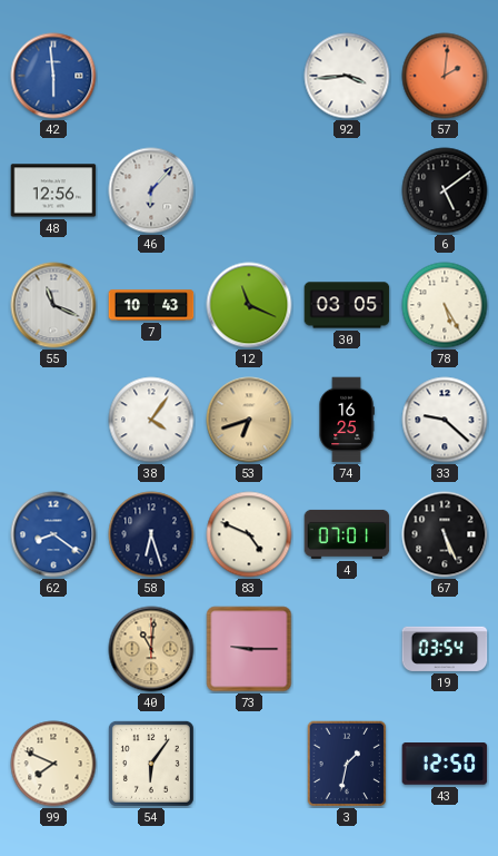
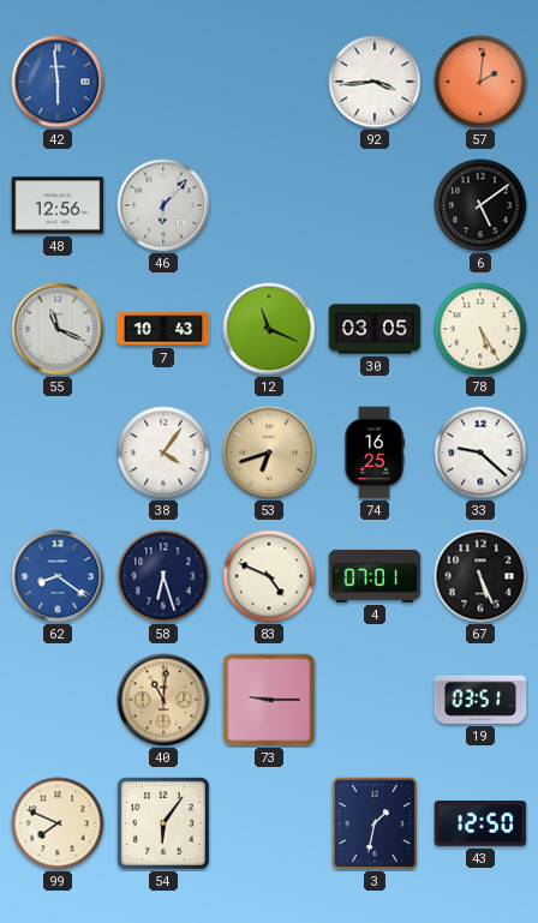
19: 03:54 -> 03:51 (480, 700)
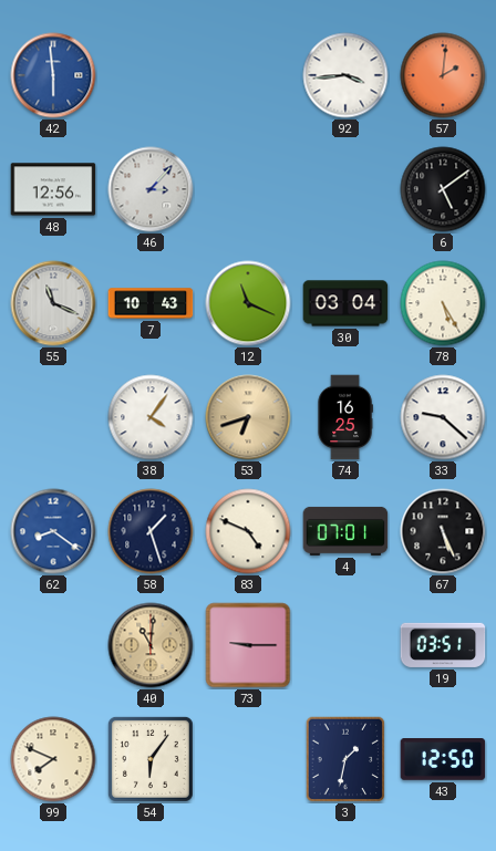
46: 6:07 -> 3:07 (151, 189)
30: 03:05 -> 03:04 (345, 303)
58: 6:27 -> 1:27 (151, 531)
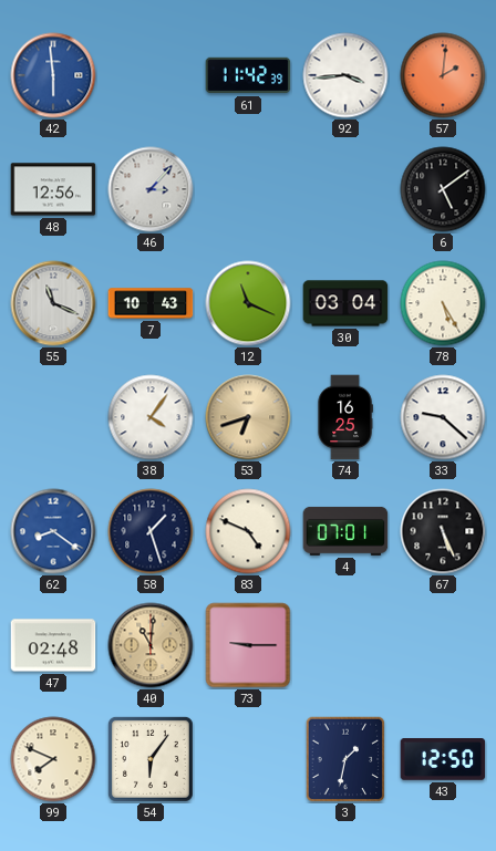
61: none -> 11:42 (248, 75)
47: none -> 02:48 (53, 645)
19: 03:51 -> none (443, 645)
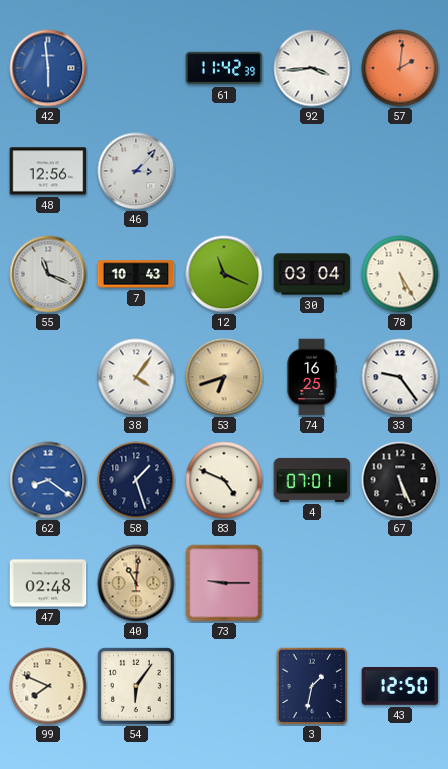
6: 5:09 -> none (443, 189)
33: 9:22 -> 9:24 (400, 377)
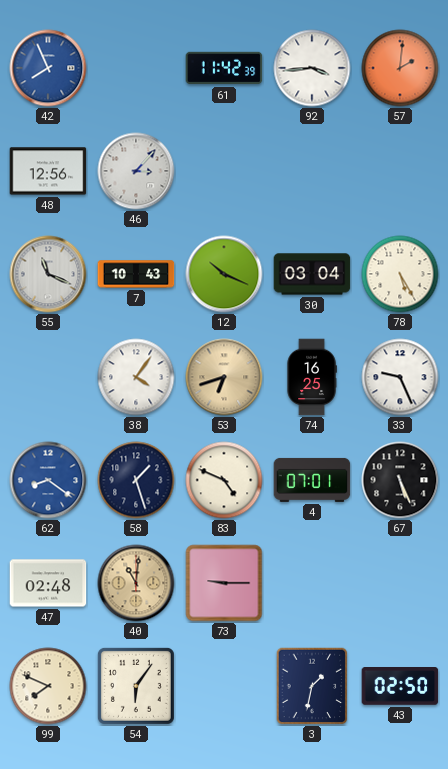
42: 5:59 -> 7:56 (48, 68)
12: 11:19 -> 10:19 (224, 274)
33: 9:24 -> 9:26 (400, 377)
43: 12:50 -> 02:50 (400, 687)
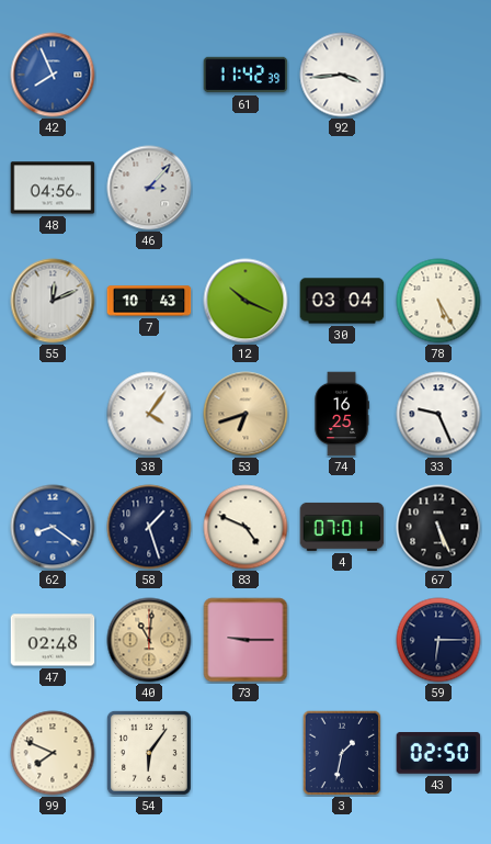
57: 2:01 -> none (400, 68)
48: 12:56 -> 04:56 (53, 188)
55: 11:19 -> 12:11 (53, 301)
59: none -> 6:15 (438, 640)
